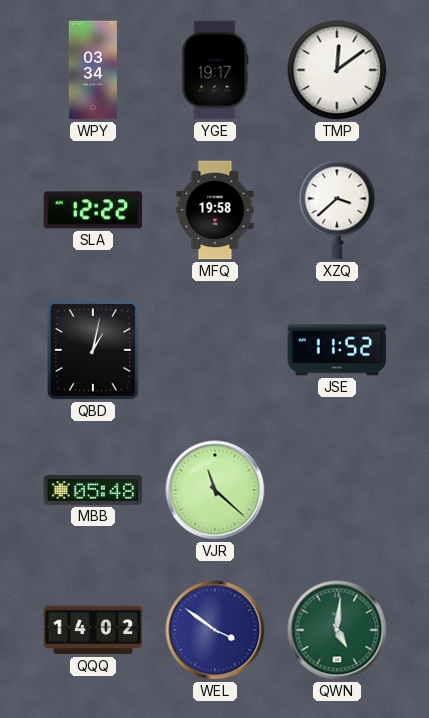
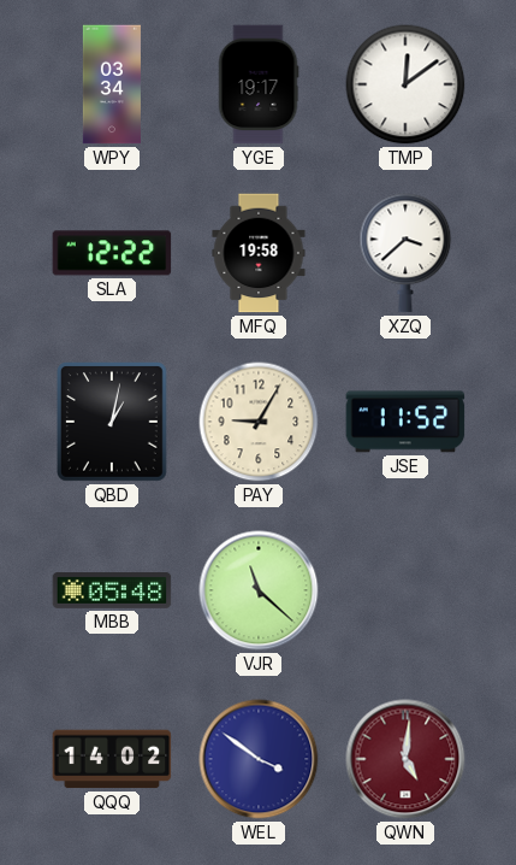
PAY: none -> 9:05 (259, 422)
QWN dial: green -> burgundy (405, 759)
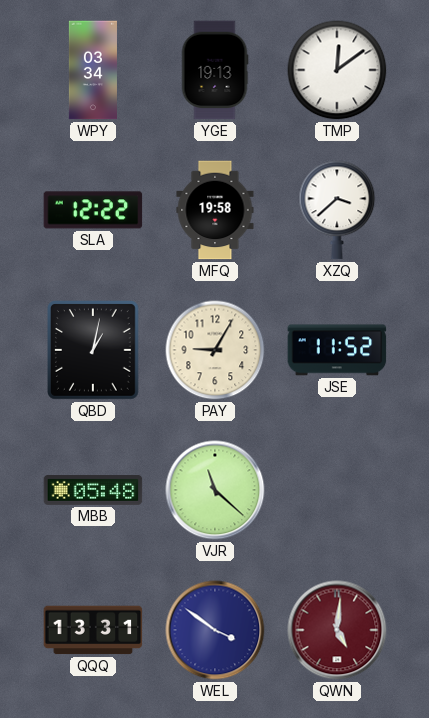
YGE: 19:17 -> 19:13 (215, 70)
QQQ: 14:02 -> 13:31 (93, 630)
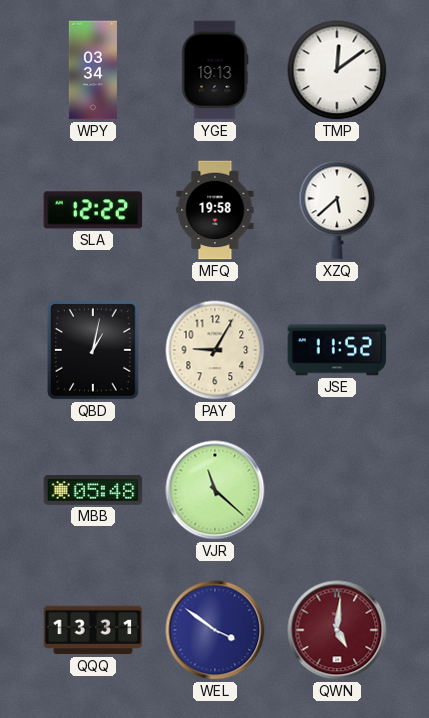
XZQ: 3:38 -> 5:38 (337, 210)
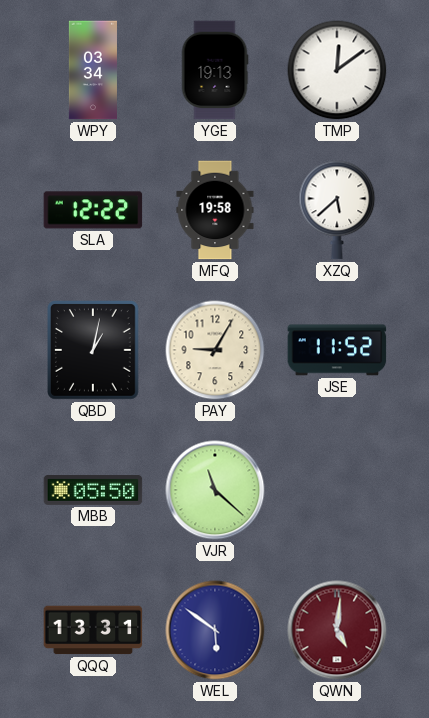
MBB: 05:48 -> 05:50 (93, 491)
WEL: 3:51 -> 5:51 (215, 630)
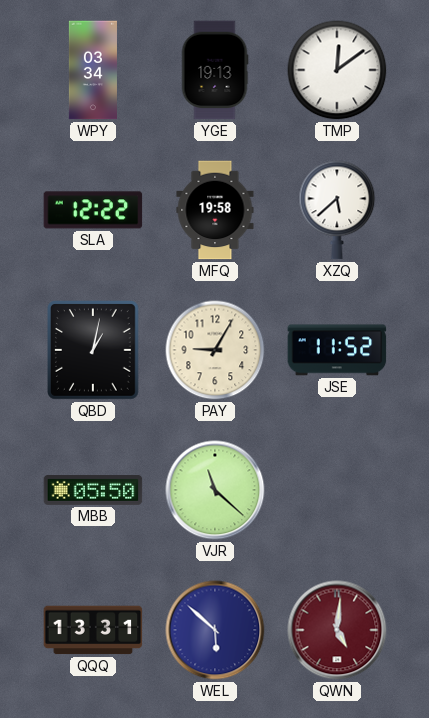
WEL: 5:51 -> 5:52 (215, 630)
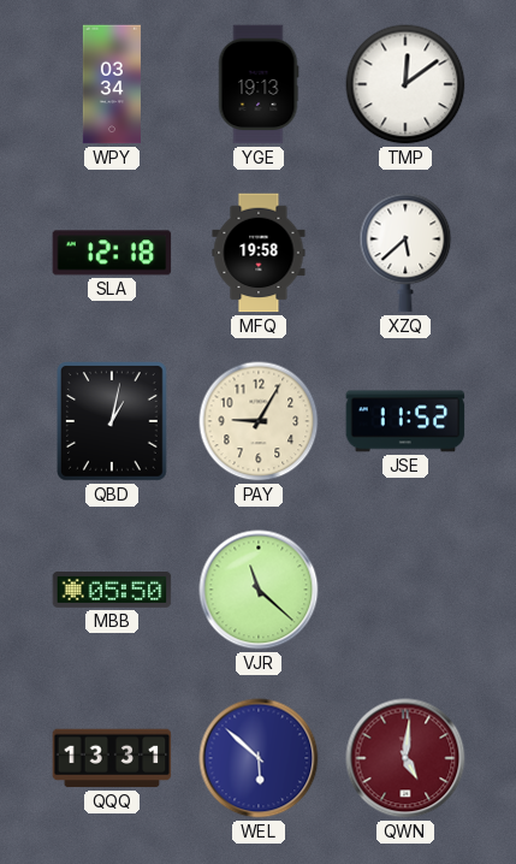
SLA: 12:22 -> 12:18 (112, 253)
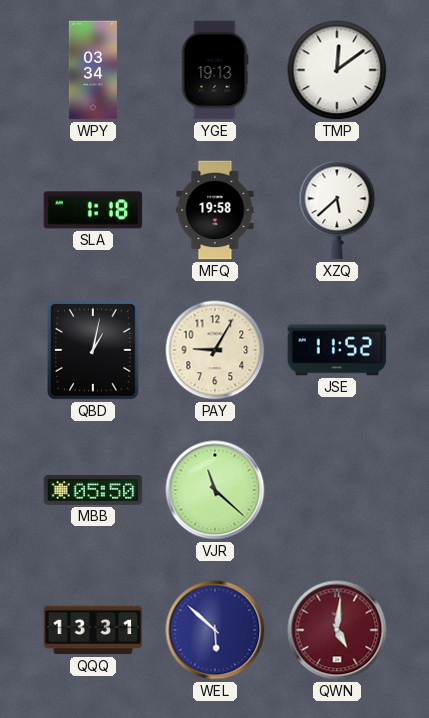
SLA: 12:18 -> 1:18 (93, 210)
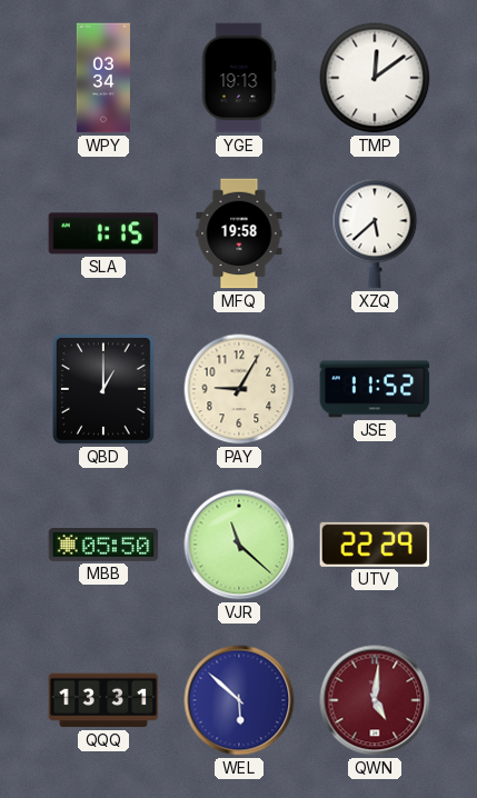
SLA: 1:18 -> 1:15 (103, 233)
QBD: 1:02 -> 1:00 (105, 390)
UTV: none -> 22:29 (375, 545)
